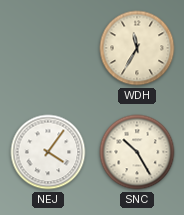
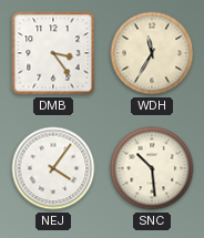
DMB: none -> 3:24 (53, 53)
SNC: 10:25 -> 10:29 (152, 168)
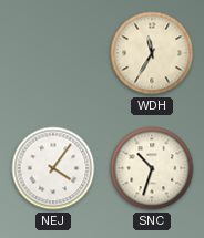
DMB: 3:24 -> none (53, 53)
SNC: 10:29 -> 10:33 (152, 168)
